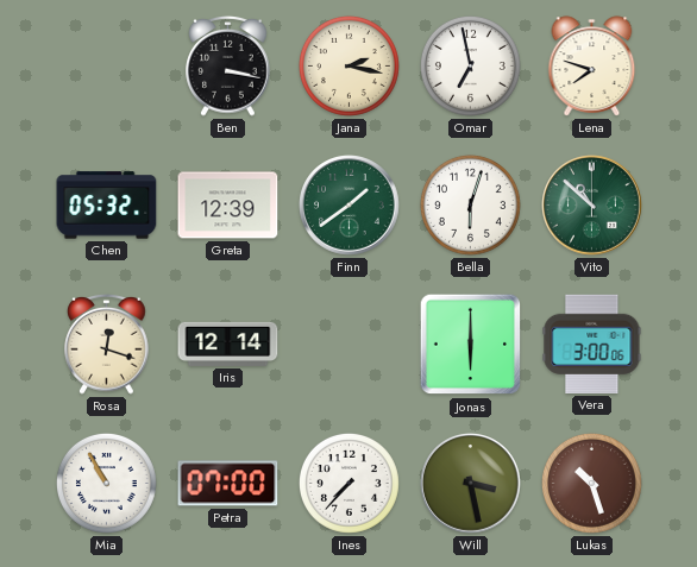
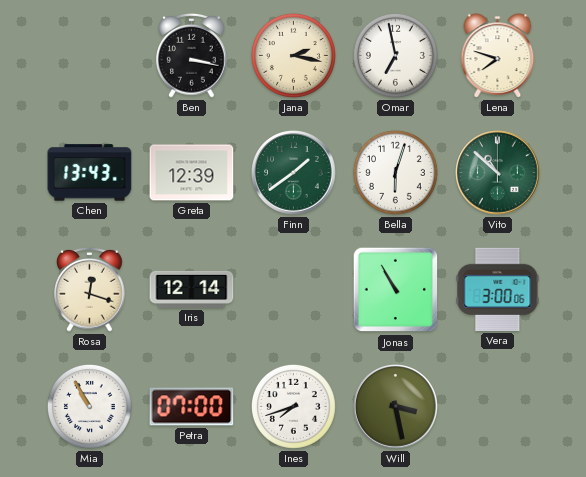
Chen: 05:32 -> 13:43 (90, 173)
Jonas: 6:00 -> 10:55 (396, 290)
Ines: 7:37 -> 7:42 (293, 406)
Lukas: 10:27 -> none (591, 483)
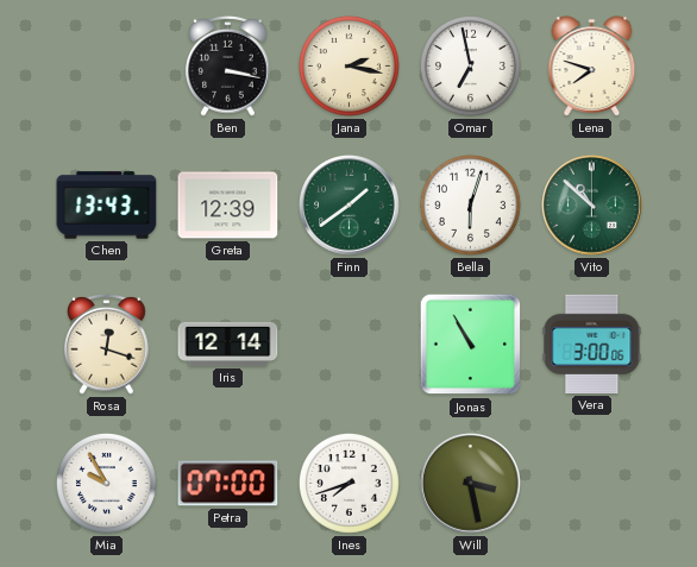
Mia: 10:55 -> 9:55 (106, 483)
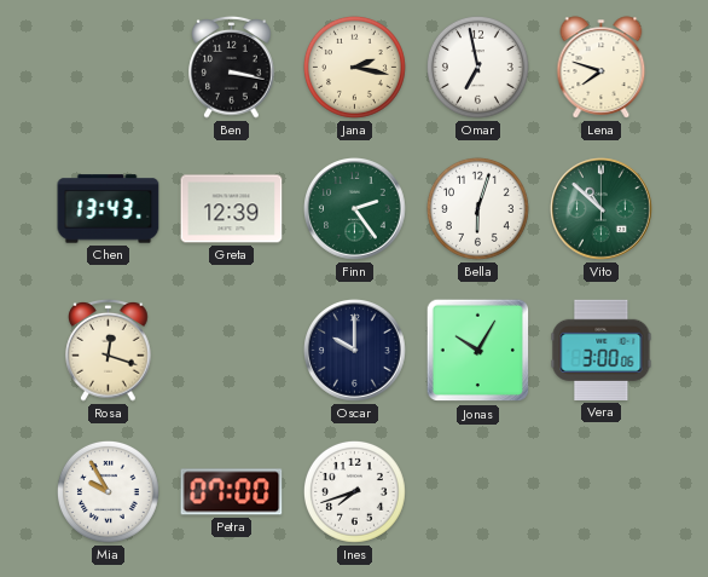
Finn: 1:39 -> 2:24 (355, 209)
Iris: 12:14 -> none (228, 344)
Oscar: none -> 10:00 (355, 351)
Jonas: 10:55 -> 10:05 (478, 351)
Will: 3:28 -> none (471, 484)
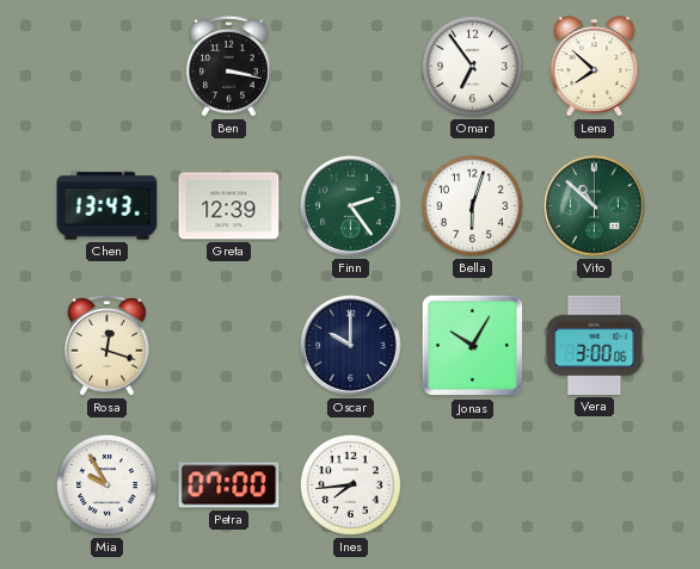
Jana: 2:17 -> none (354, 67)
Omar: 6:58 -> 6:54 (472, 66)
Lena: 7:48 -> 7:52 (595, 67)
Ines: 7:42 -> 7:44 (350, 484)
